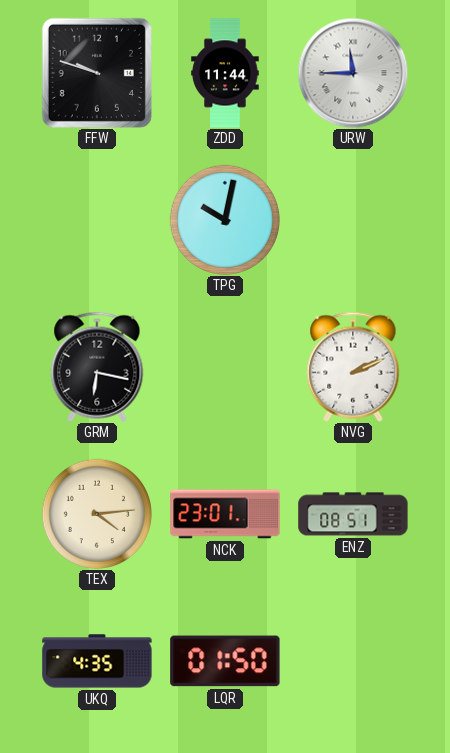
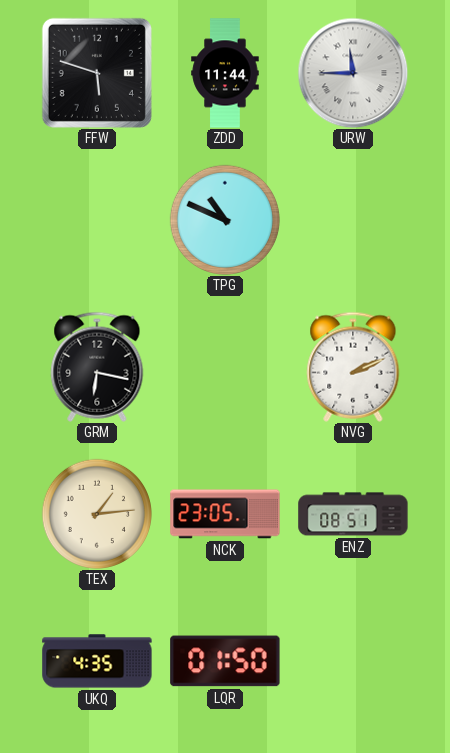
FFW: 9:48 -> 5:48 (97, 73)
TPG: 10:02 -> 10:49 (225, 220)
TEX: 4:14 -> 1:14 (97, 514)
NCK: 23:01 -> 23:05 (225, 514)
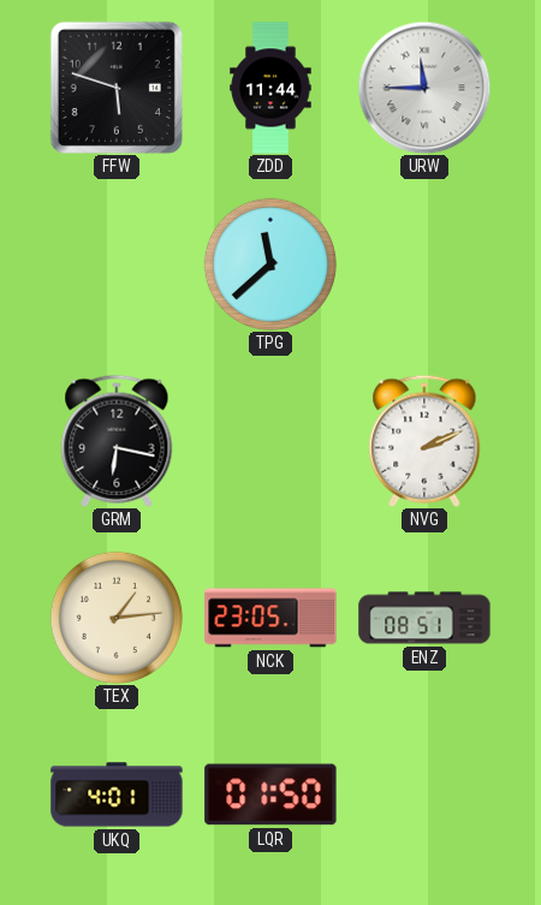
TPG: 10:49 -> 11:38 (270, 264)
UKQ: 4:35 -> 4:01 (117, 794)
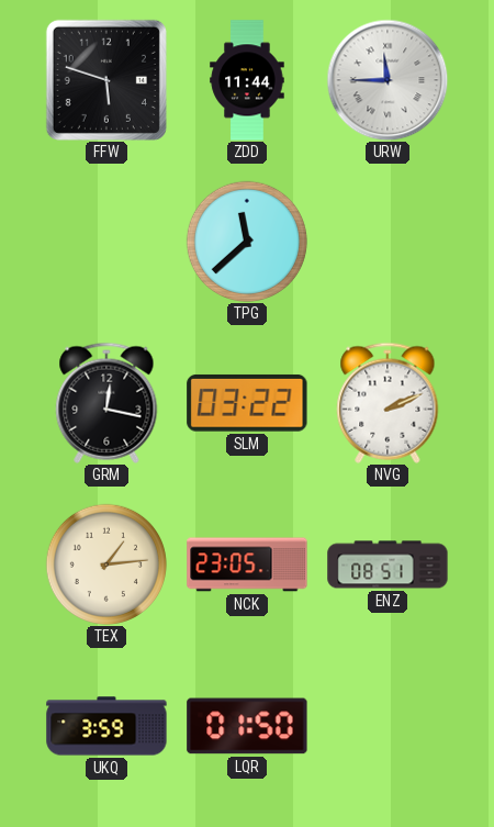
GRM: 6:17 -> 12:17 (106, 403)
SLM: none -> 03:22 (247, 403)
UKQ: 4:01 -> 3:59 (106, 726)
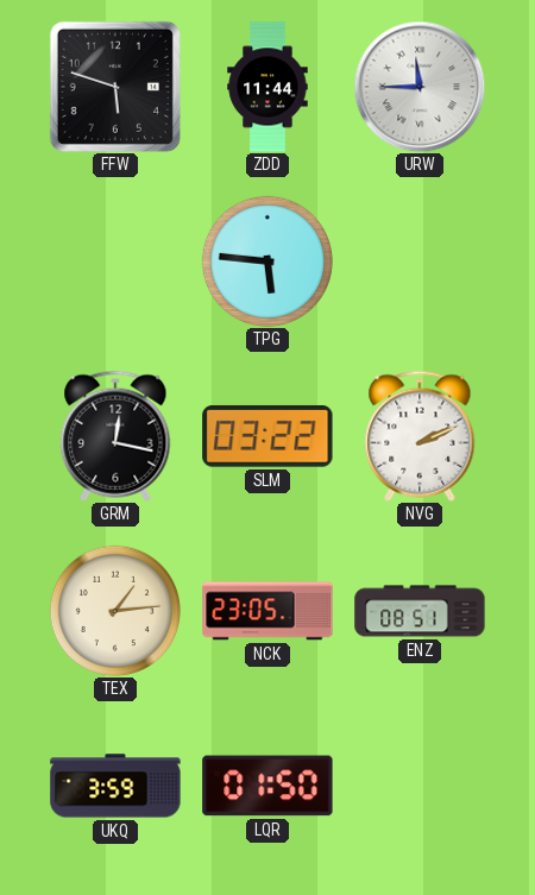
TPG: 11:38 -> 5:46 (267, 261)
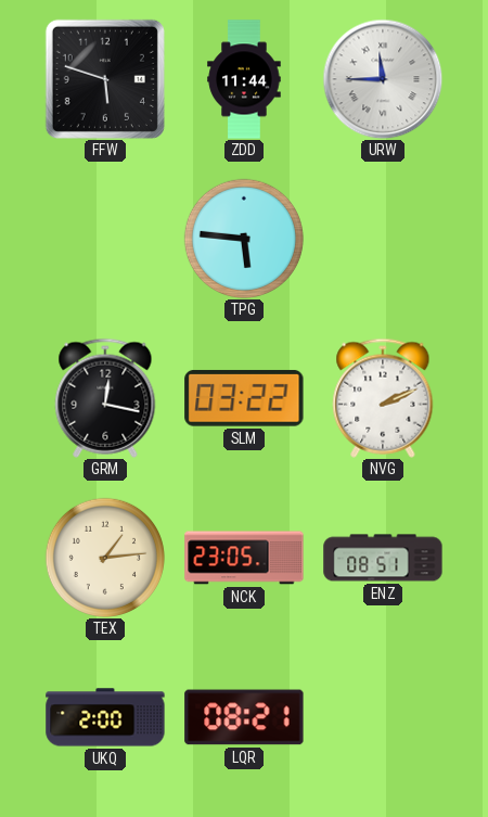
UKQ: 3:59 -> 2:00 (105, 717)
LQR: 01:50 -> 08:21 (244, 717)
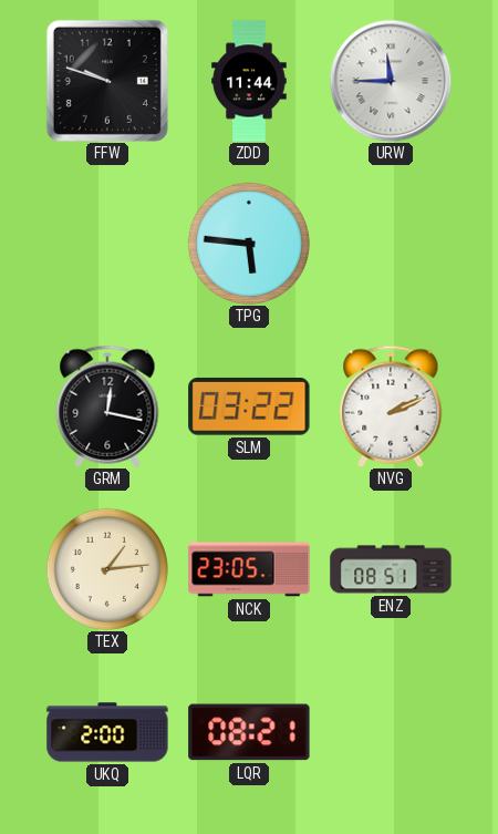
FFW: 5:48 -> 9:48 (107, 81)
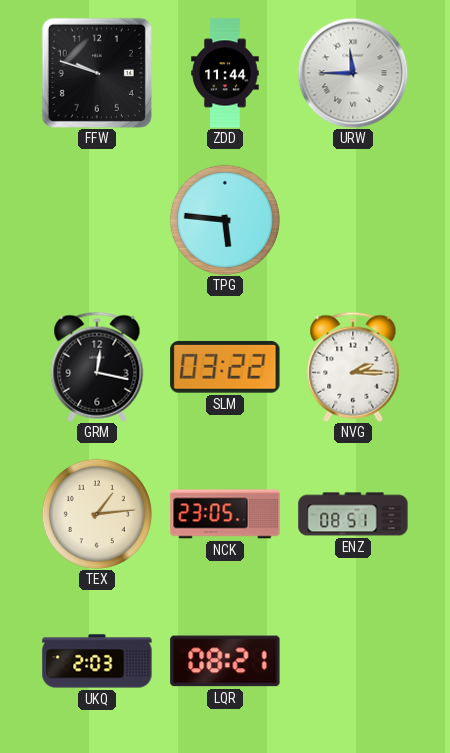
NVG: 2:11 -> 2:15 (353, 367)
UKQ: 2:00 -> 2:03 (97, 661)
